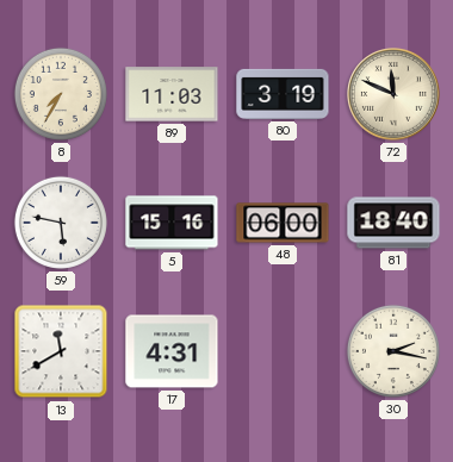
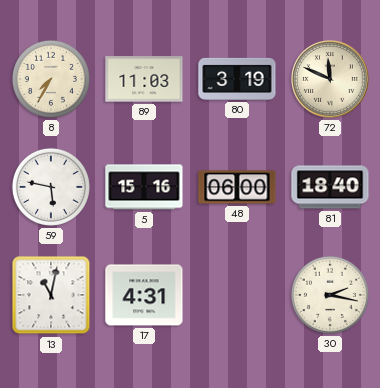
13: 11:40 -> 11:02 (51, 295)
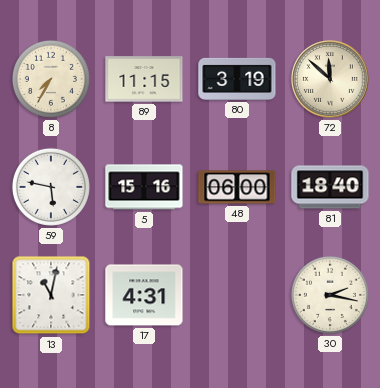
89: 11:03 -> 11:15 (144, 79)
72: 11:49 -> 11:52 (331, 80)
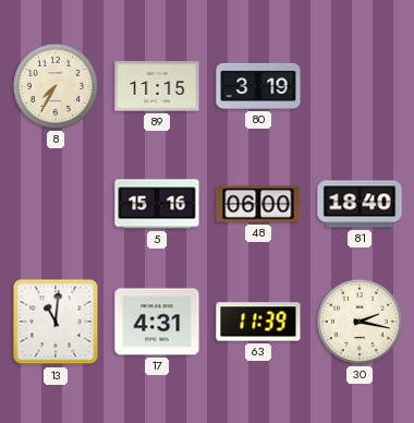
72: 11:52 -> none (331, 80)
59: 5:47 -> none (51, 187)
13: 11:02 -> 11:01 (56, 322)
63: none -> 11:39 (258, 322)
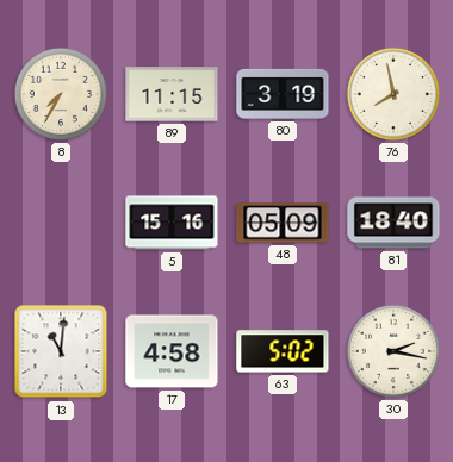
76: none -> 7:58 (393, 94)
48: 06:00 -> 05:09 (283, 223)
17: 4:31 -> 4:58 (172, 351)
63: 11:39 -> 5:02 (283, 351)
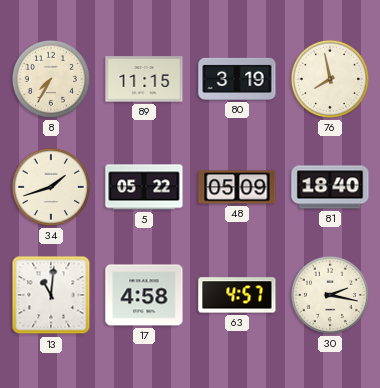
34: none -> 1:42 (51, 187)
5: 15:16 -> 05:22 (144, 187)
63: 5:02 -> 4:57 (237, 295)
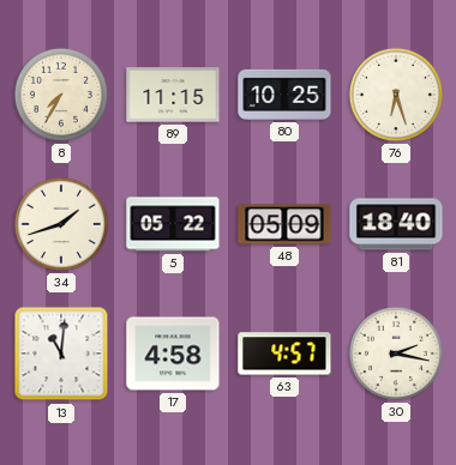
80: 3:19 -> 10:25 (284, 95)
76: 7:58 -> 6:27 (396, 95)
